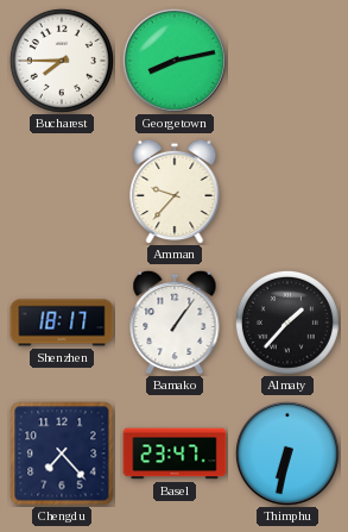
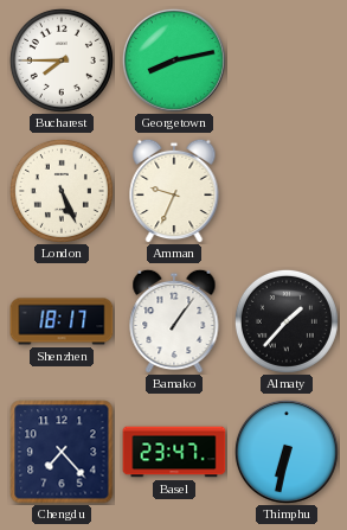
London: none -> 5:26 (62, 191)
Amman: 9:37 -> 9:34 (174, 191)
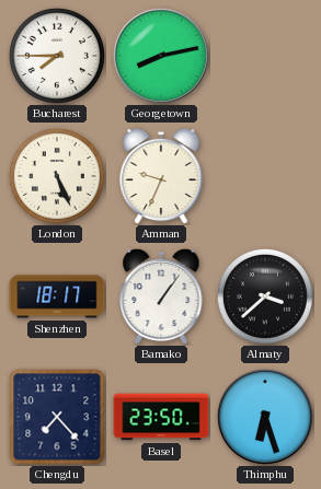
Almaty: 1:37 -> 3:38 (265, 296)
Basel: 23:47 -> 23:50 (161, 417)
Thimphu: 6:32 -> 6:27 (265, 417)
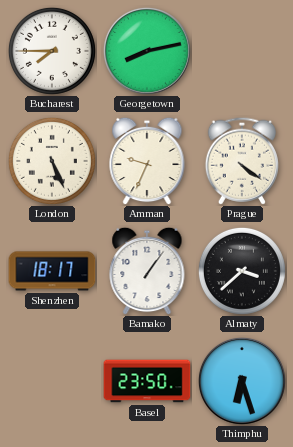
Prague: none -> 4:21 (242, 161)
Chengdu: 7:23 -> none (57, 417)
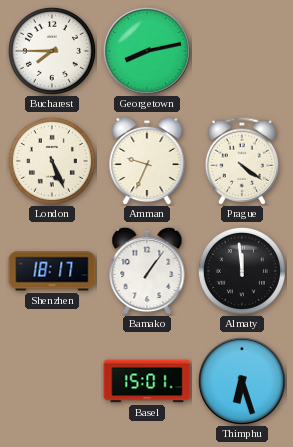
Almaty: 3:38 -> 11:59 (242, 271)
Basel: 23:50 -> 15:01 (147, 381)
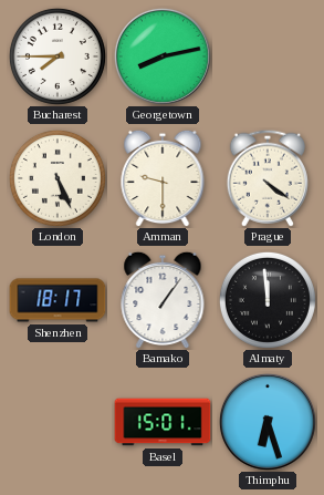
Amman: 9:34 -> 9:30 (163, 178)
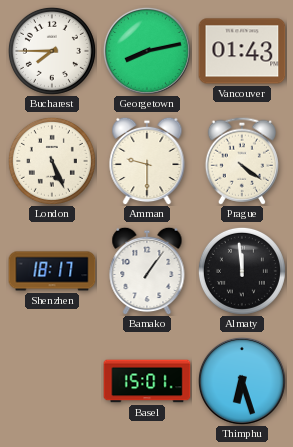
Vancouver: none -> 01:43 (242, 51)
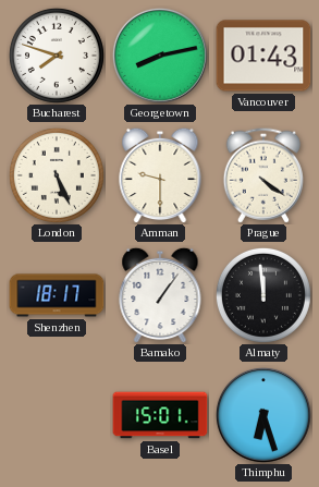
Bucharest: 7:45 -> 7:48 (57, 56)
